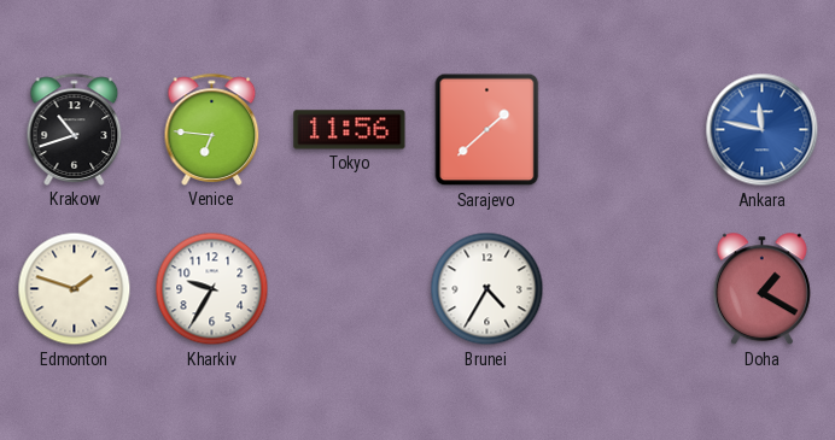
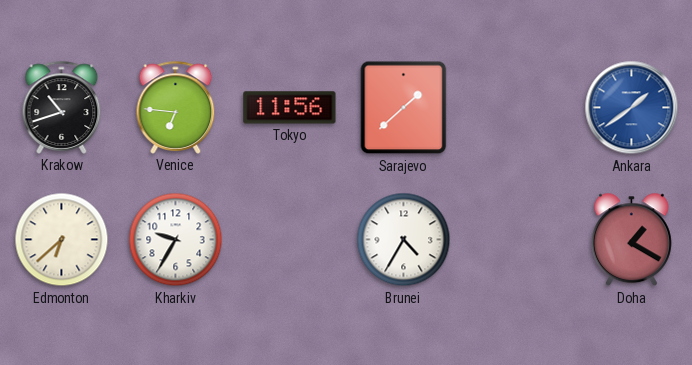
Ankara: 11:47 -> 1:39 (632, 108)
Edmonton: 1:48 -> 6:38 (62, 240)
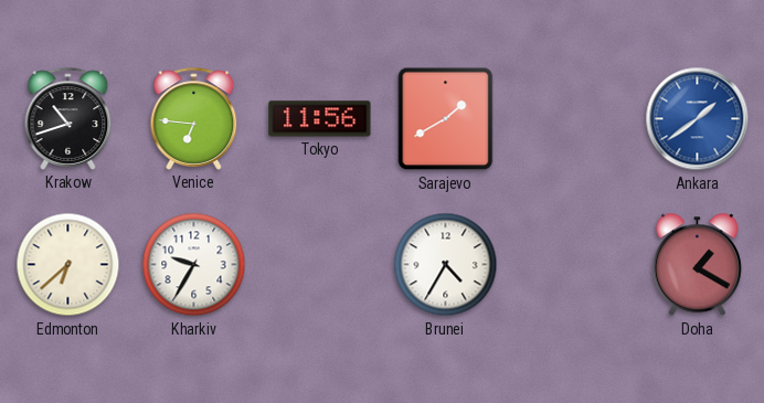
Sarajevo: 1:38 -> 1:40 (446, 119)
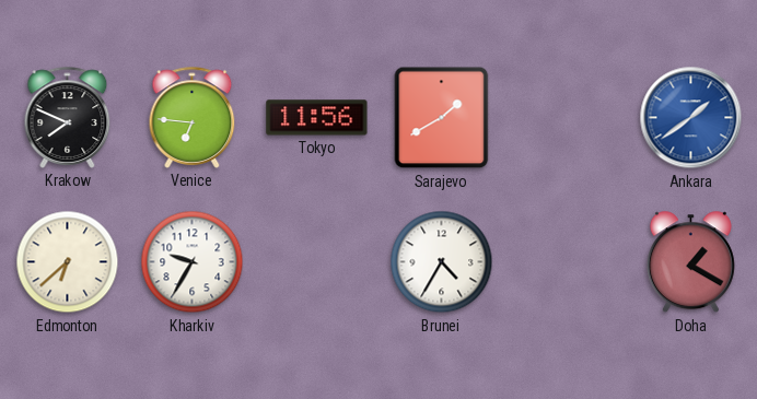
Krakow: 10:42 -> 7:49 (68, 117)
